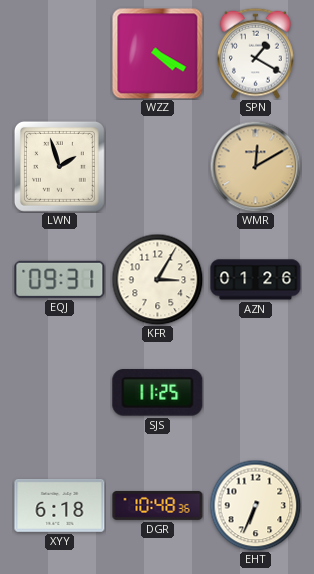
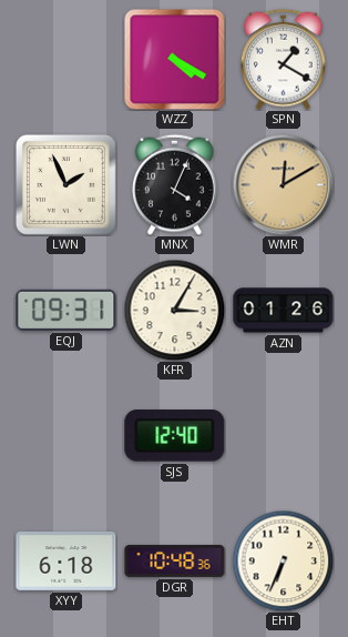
LWN: 1:57 -> 1:56 (65, 184)
MNX: none -> 4:04 (175, 184)
SJS: 11:25 -> 12:40 (175, 436)
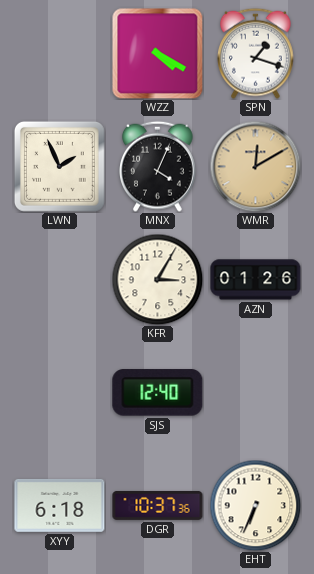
SPN: 1:20 -> 1:18 (256, 53)
EQJ: 09:31 -> none (66, 310)
DGR: 10:48 -> 10:37 (158, 505)
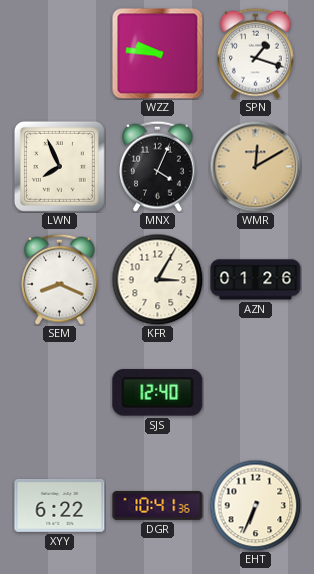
WZZ: 4:20 -> 9:46 (157, 53)
LWN: 1:56 -> 7:56 (59, 166)
SEM: none -> 8:19 (60, 279)
XYY: 6:18 -> 6:22 (60, 505)
DGR: 10:37 -> 10:41 (158, 505)
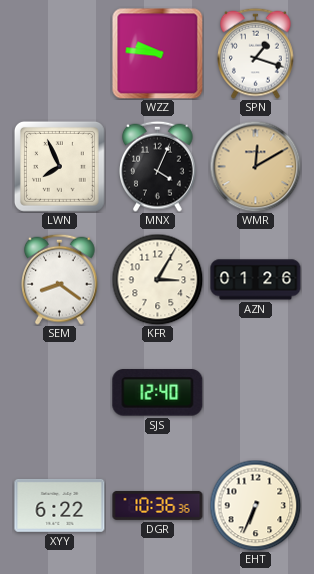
SEM: 8:19 -> 8:21 (60, 279)
DGR: 10:41 -> 10:36 (158, 505)
